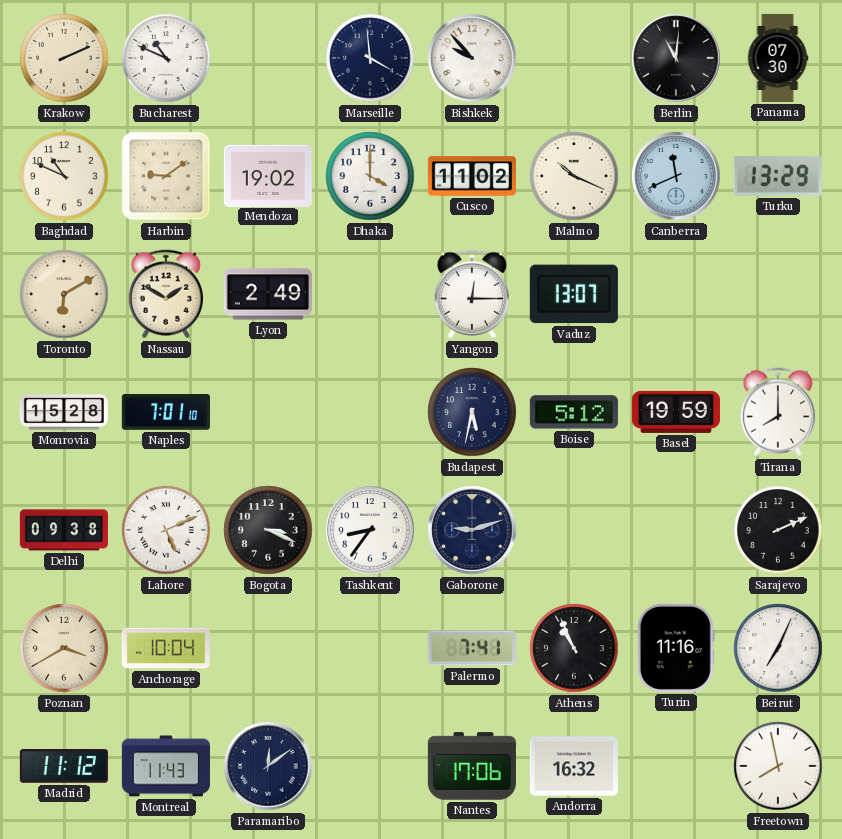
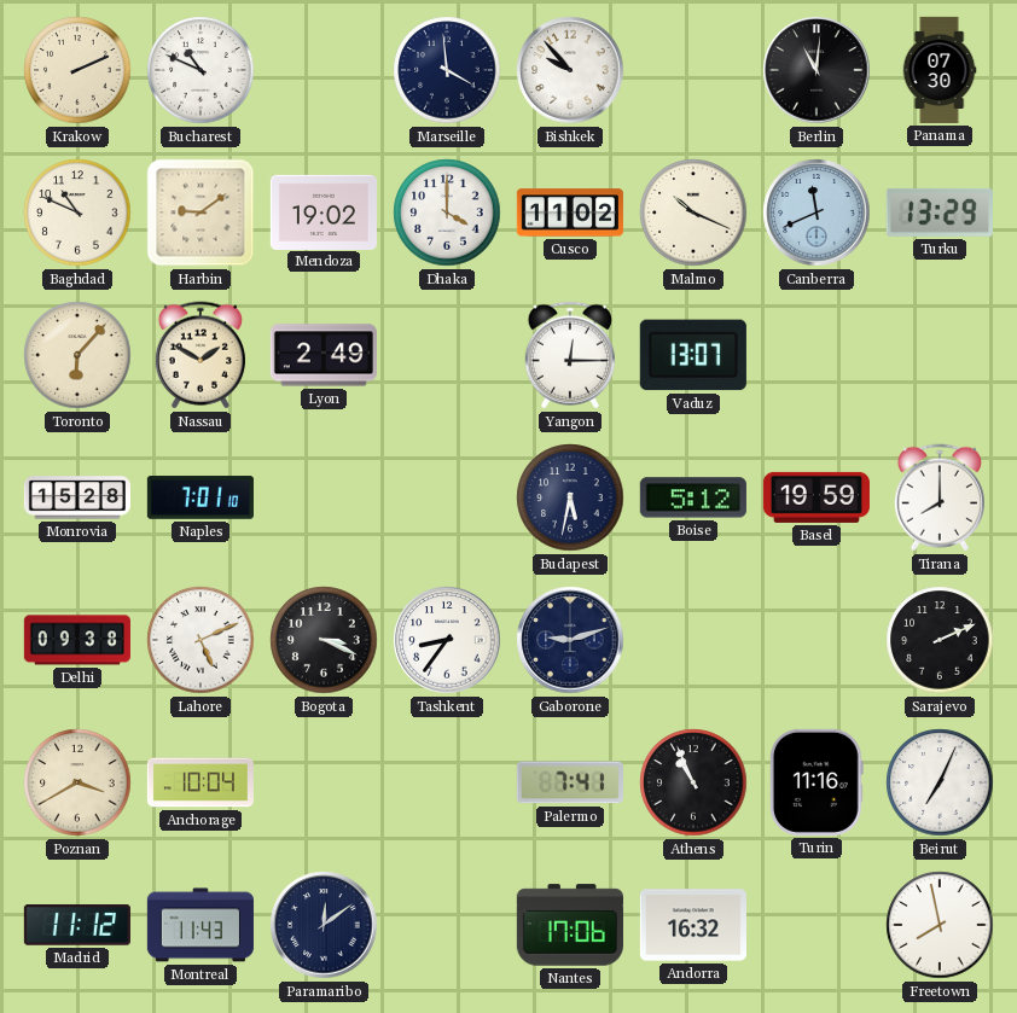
Toronto: 6:10 -> 6:07 (77, 355)
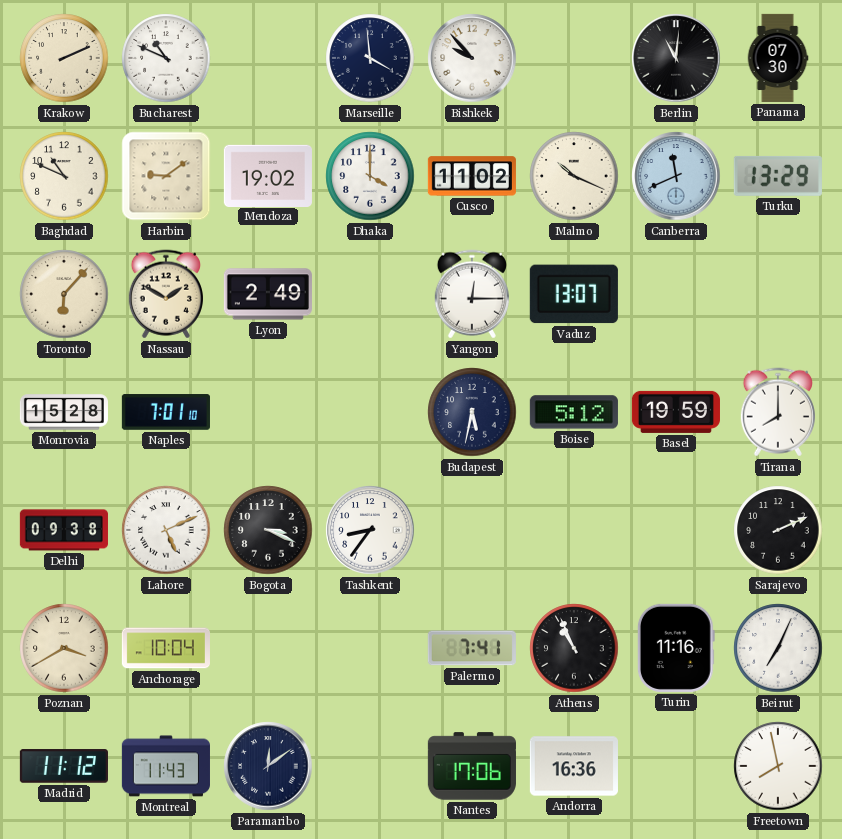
Gaborone: 9:12 -> none (570, 640)
Andorra: 16:32 -> 16:36 (574, 766)
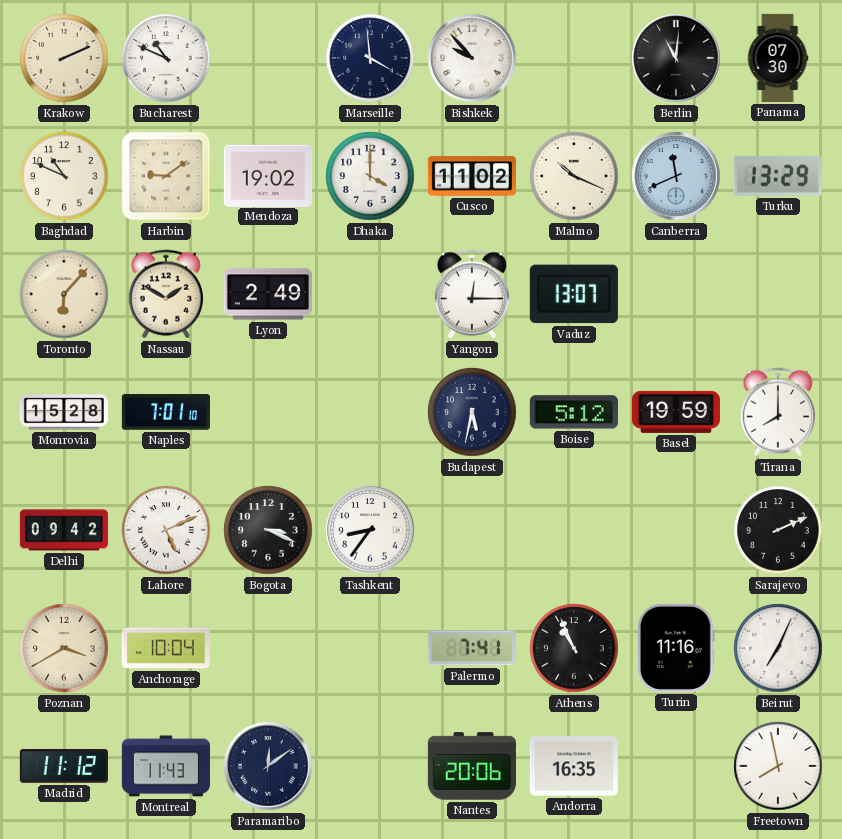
Delhi: 09:38 -> 09:42 (64, 530)
Nantes: 17:06 -> 20:06 (472, 766)
Andorra: 16:36 -> 16:35 (574, 766)
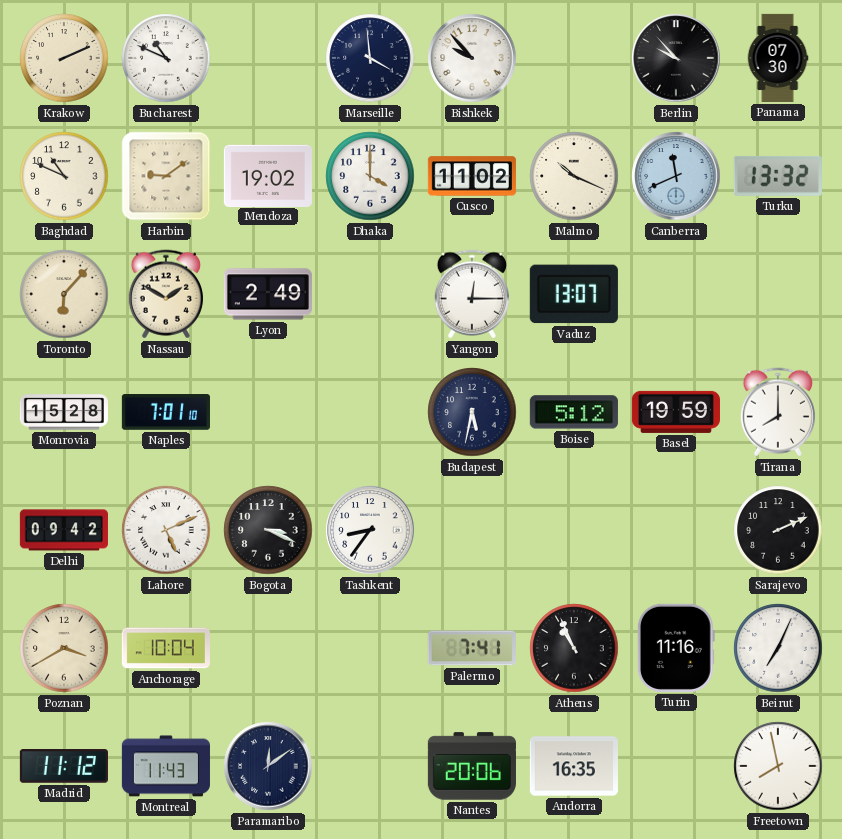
Berlin: 11:01 -> 9:53 (676, 58)
Turku: 13:29 -> 13:32 (778, 176)
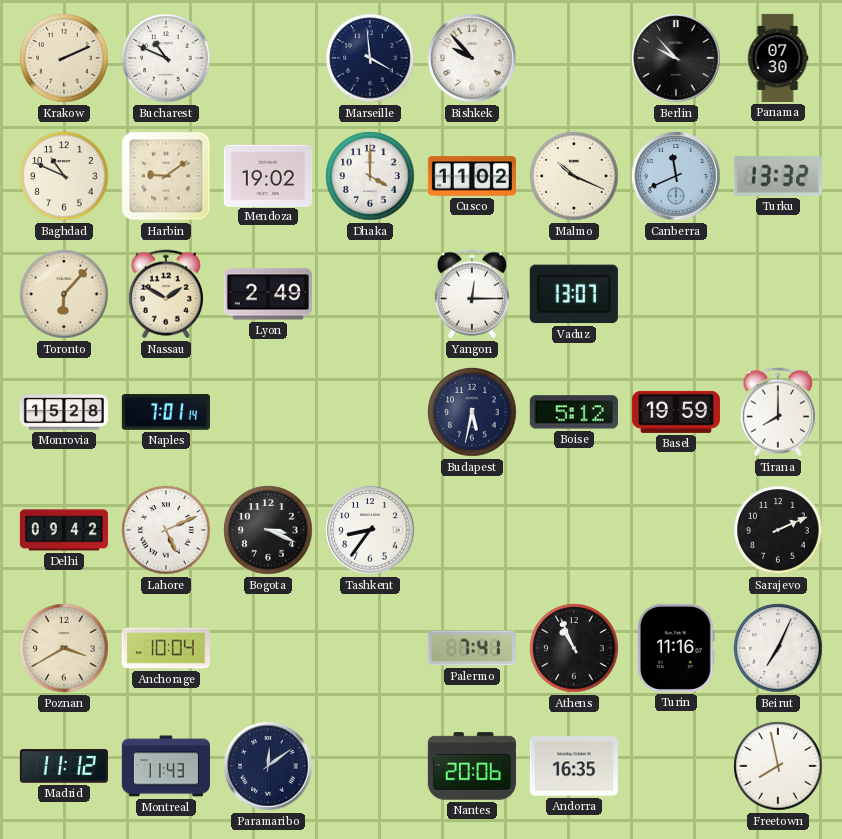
Naples: 7:01:10 -> 7:01:14 (166, 412)
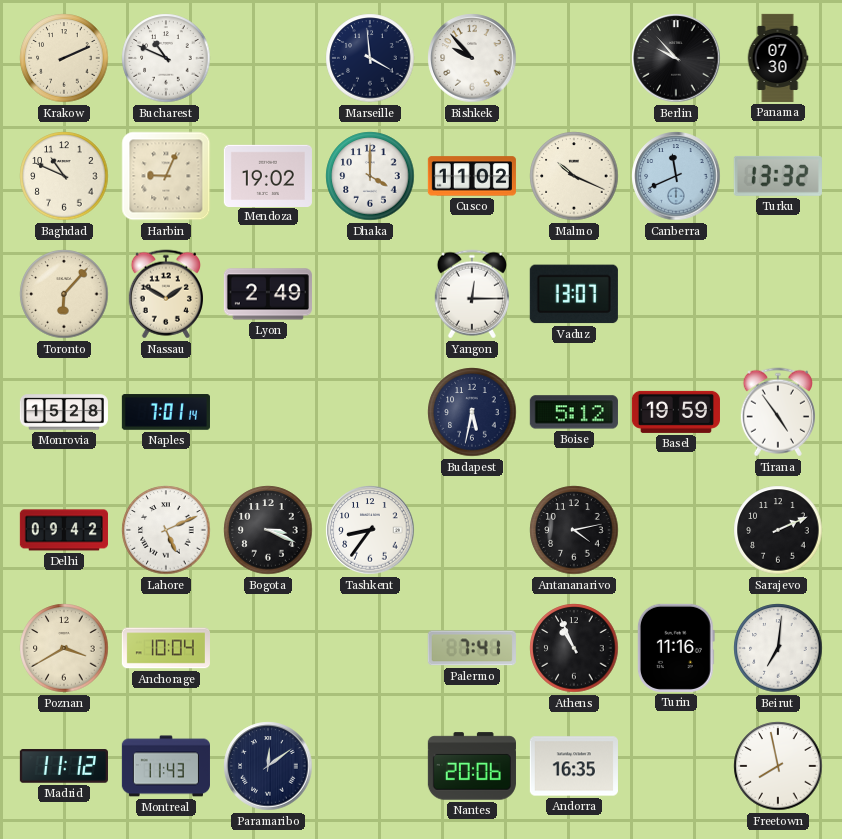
Harbin: 9:09 -> 9:04 (166, 176)
Tirana: 8:00 -> 4:54 (778, 412)
Antananarivo: none -> 4:13 (574, 530)
Beirut: 7:04 -> 7:01 (778, 648)
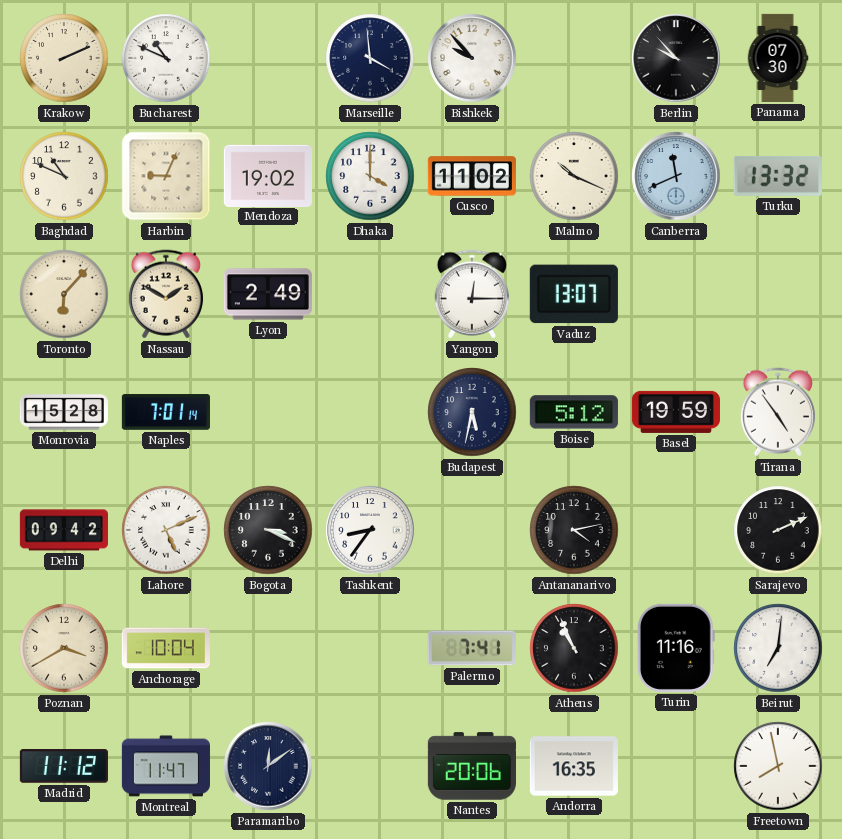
Montreal: 11:43 -> 11:47 (166, 766)
